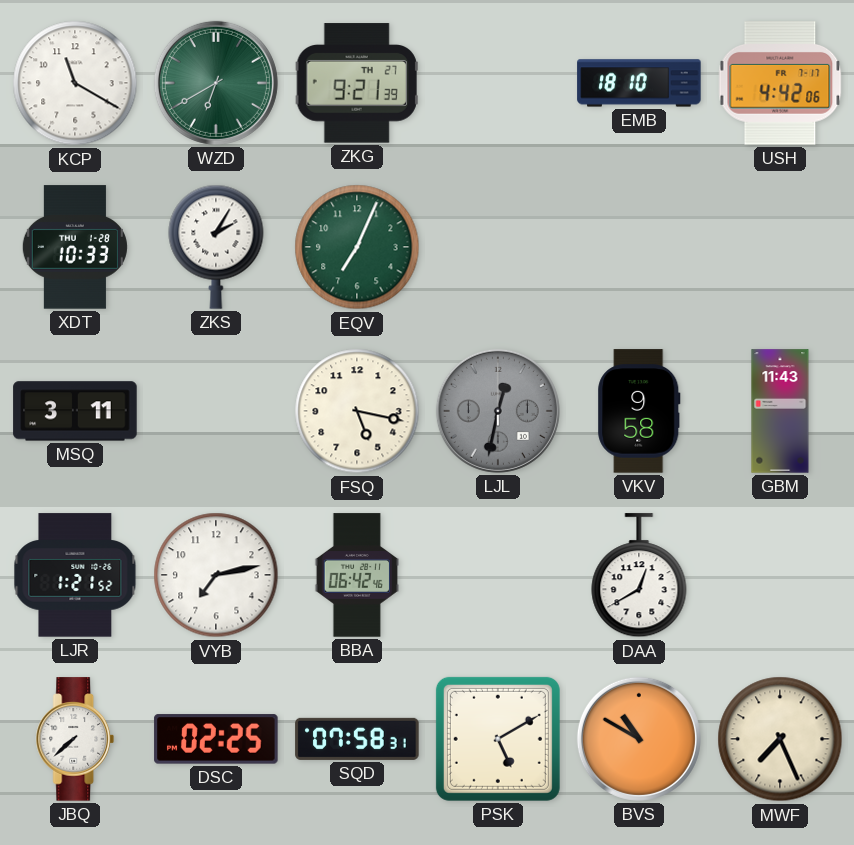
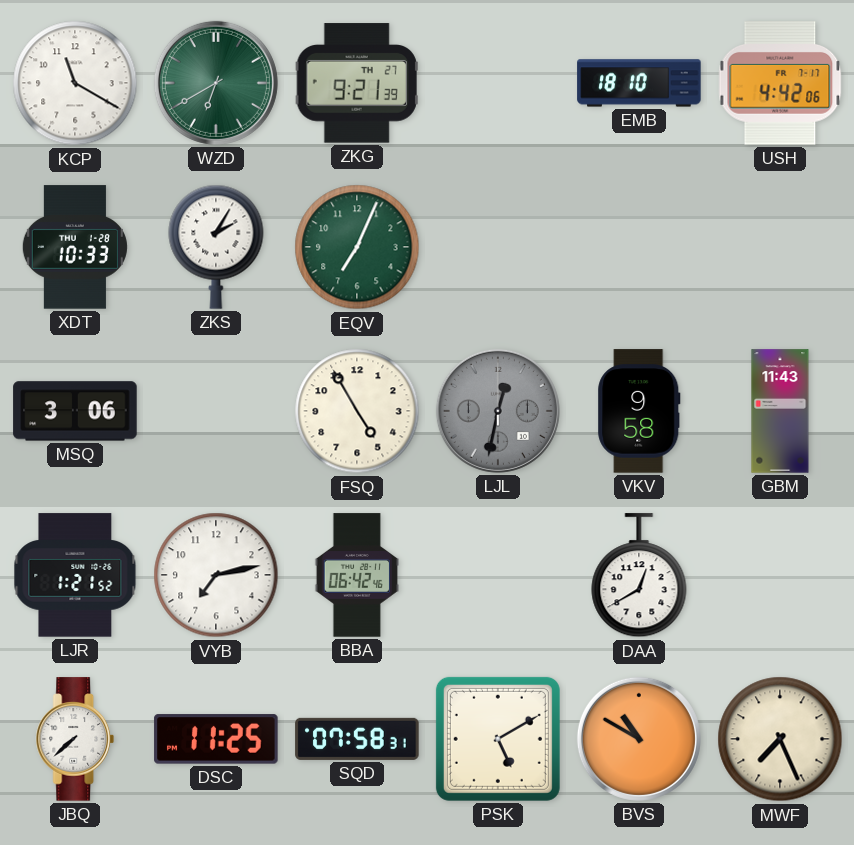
MSQ: 3:11 -> 3:06 (75, 411)
FSQ: 5:17 -> 4:55 (357, 411)
DSC: 02:25 -> 11:25 (216, 739)
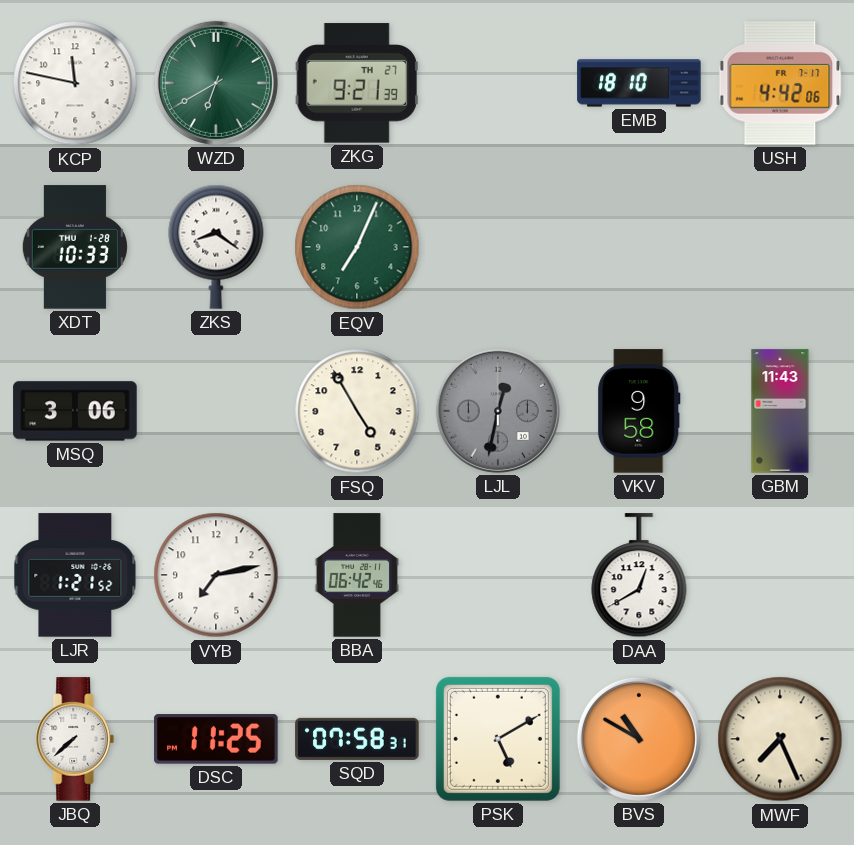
KCP: 11:20 -> 11:47 (75, 83)
ZKS: 2:05 -> 8:21 (216, 247)
